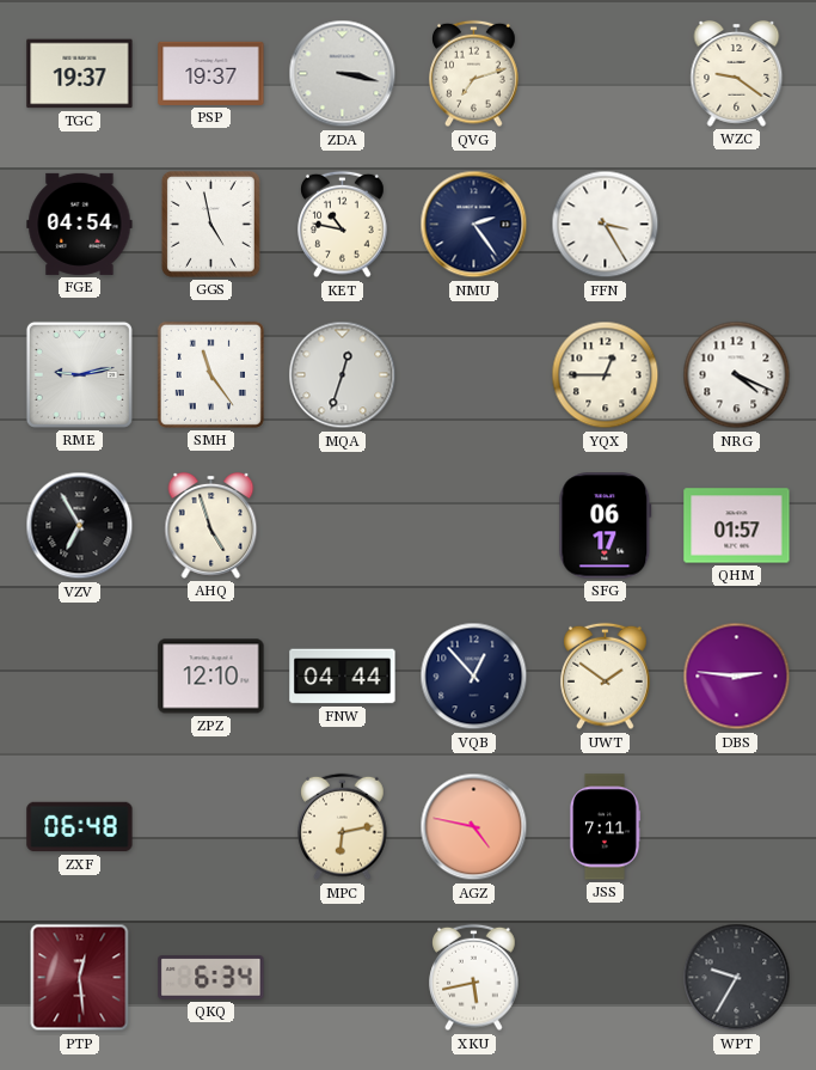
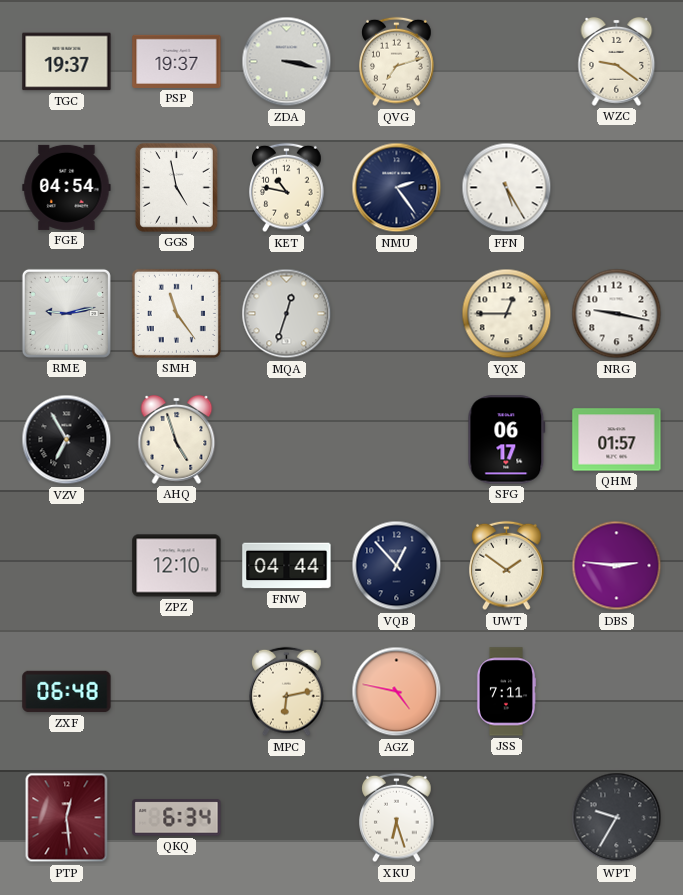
FFN: 3:25 -> 5:25 (507, 188)
NRG: 4:19 -> 9:17 (617, 314)
XKU: 5:43 -> 6:27 (397, 818)
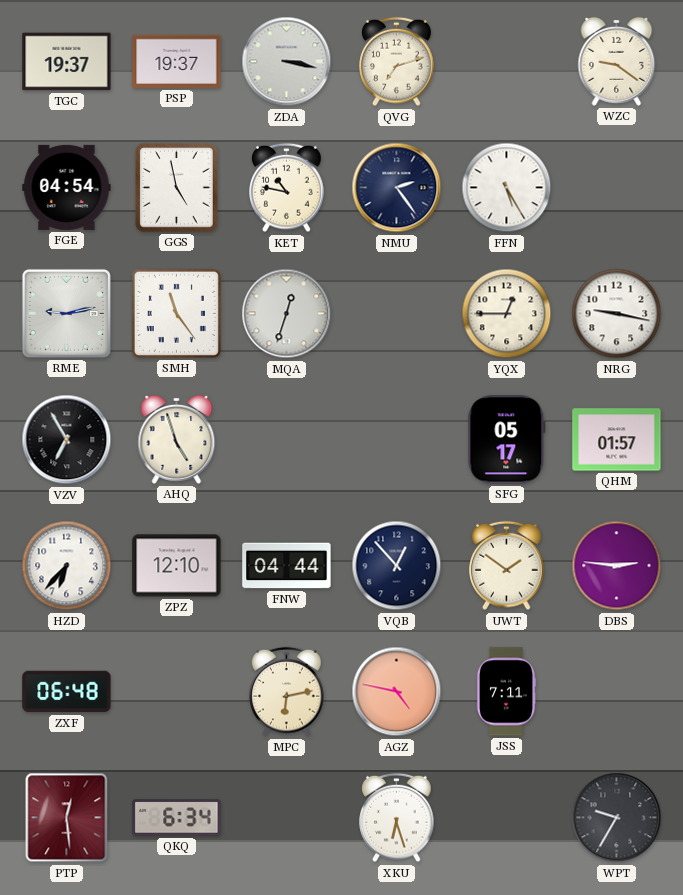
SFG: 06:17 -> 05:17 (507, 440)
HZD: none -> 6:37 (67, 566)
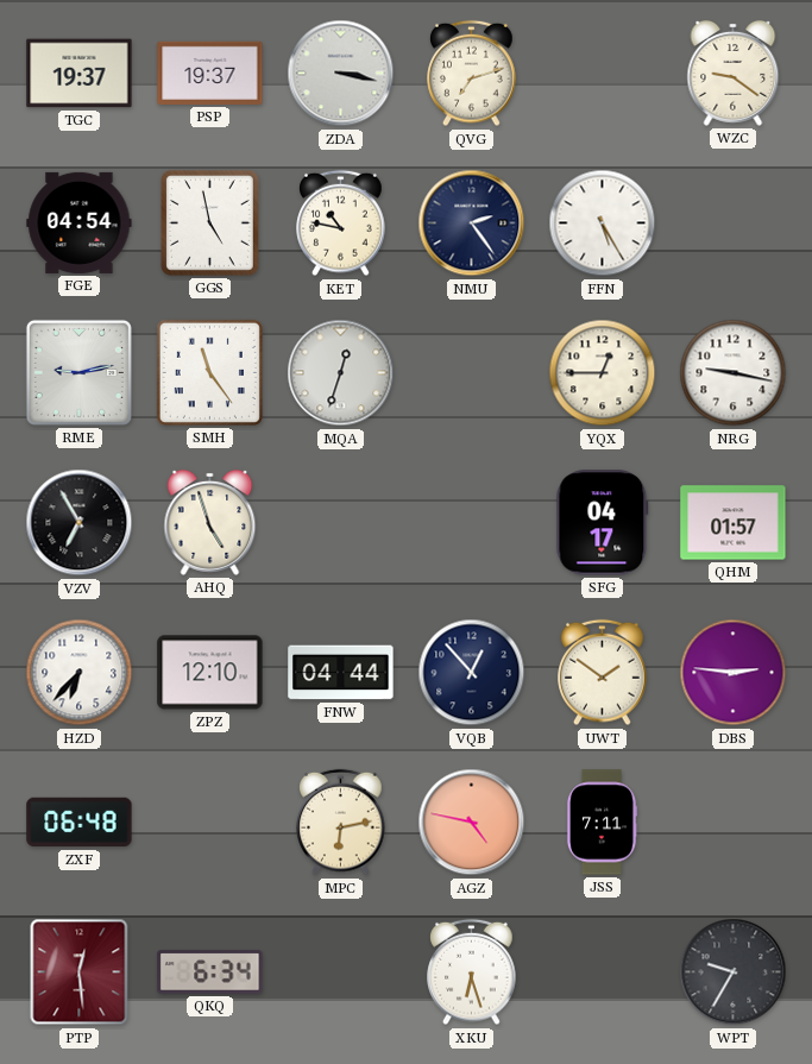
SFG: 05:17 -> 04:17 (603, 523)
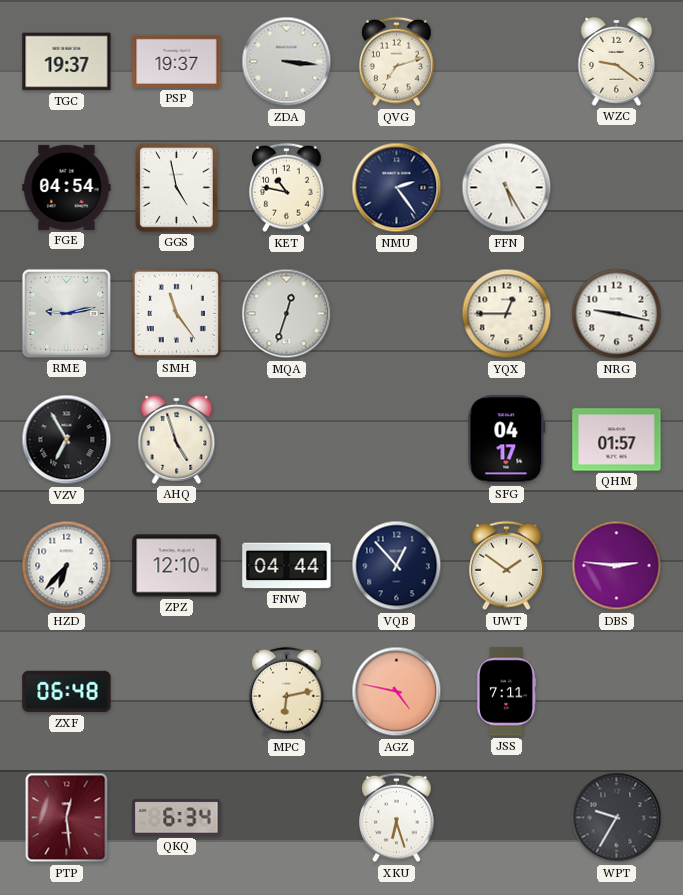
ZDA: 3:17 -> 3:16 (287, 62)
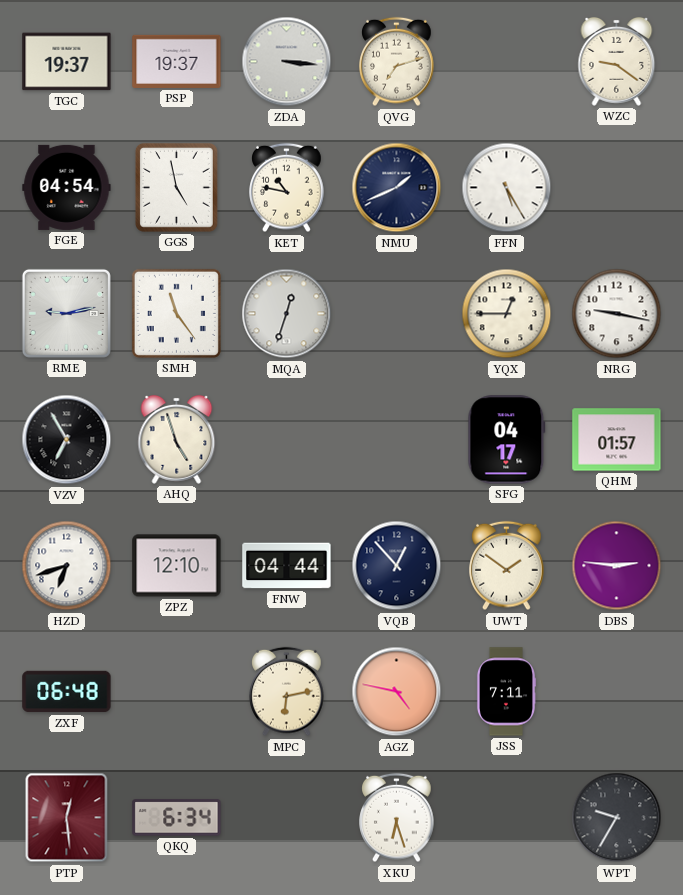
NMU: 2:24 -> 1:41 (397, 188)
HZD: 6:37 -> 6:42 (67, 566)
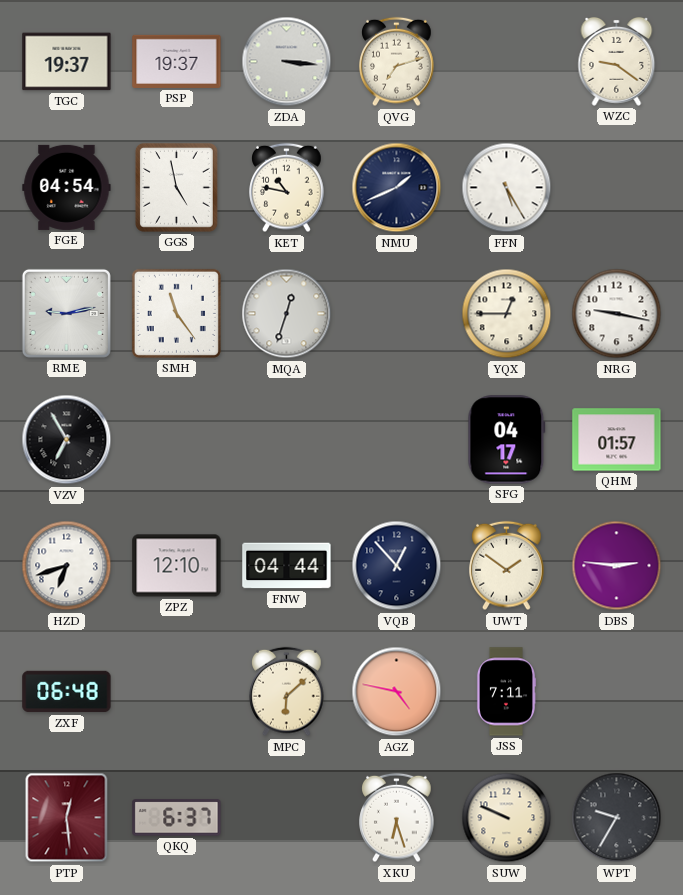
AHQ: 4:57 -> none (177, 439)
MPC: 6:13 -> 6:08 (287, 692)
QKQ: 6:34 -> 6:37 (177, 818)
SUW: none -> 9:49 (507, 818)
